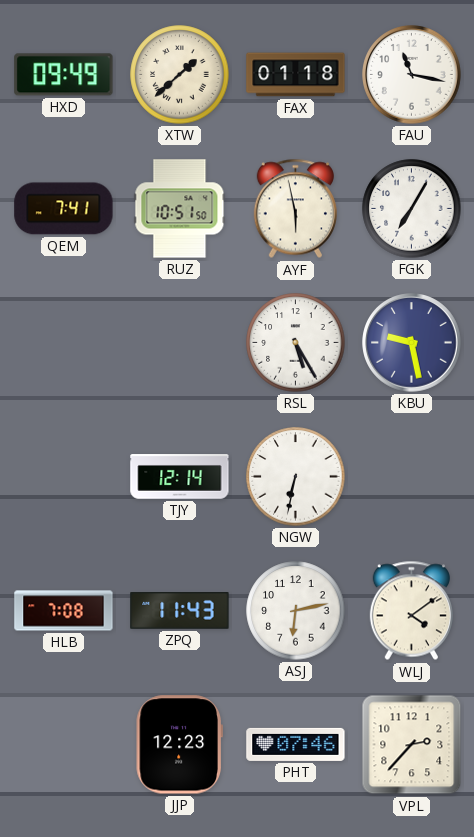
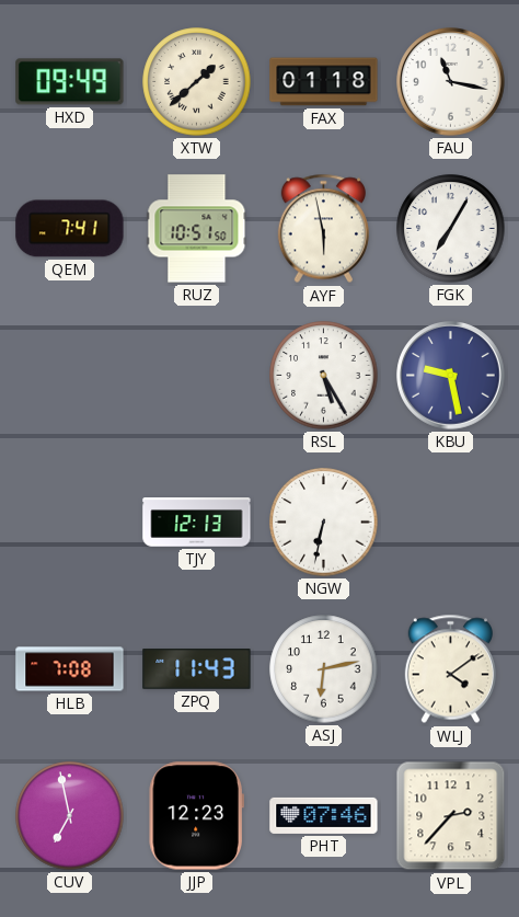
TJY: 12:14 -> 12:13 (197, 523)
CUV: none -> 6:58 (70, 816)
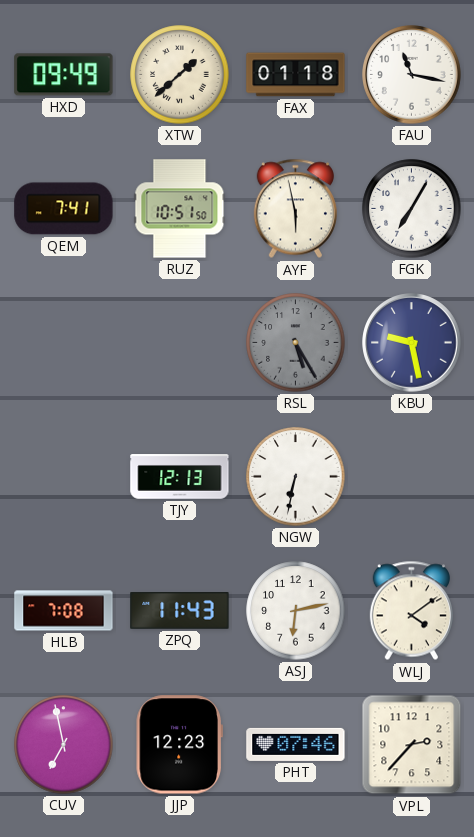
RSL dial: white -> grey (296, 343)
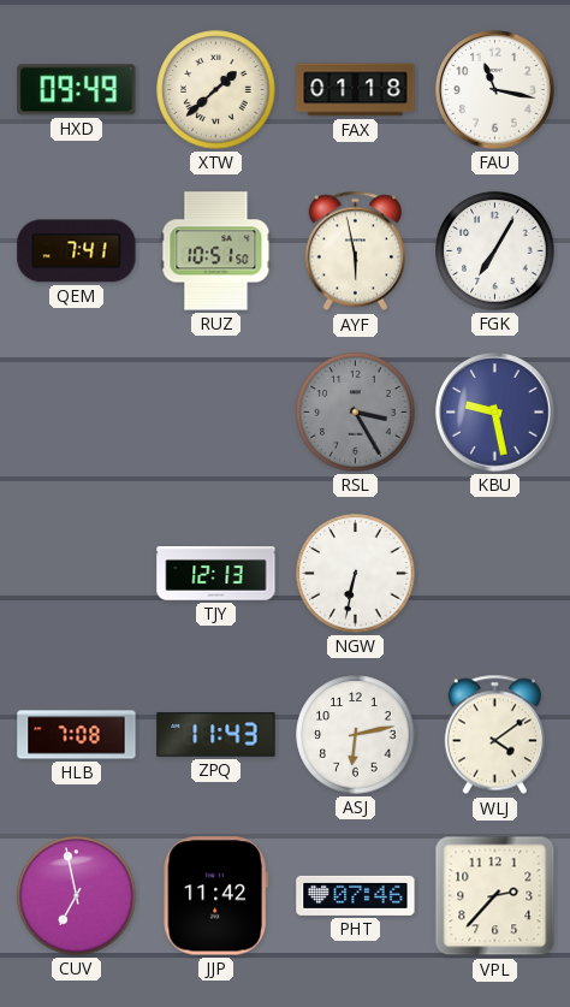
RSL: 5:25 -> 3:25 (356, 413)
JJP: 12:23 -> 11:42 (215, 896)
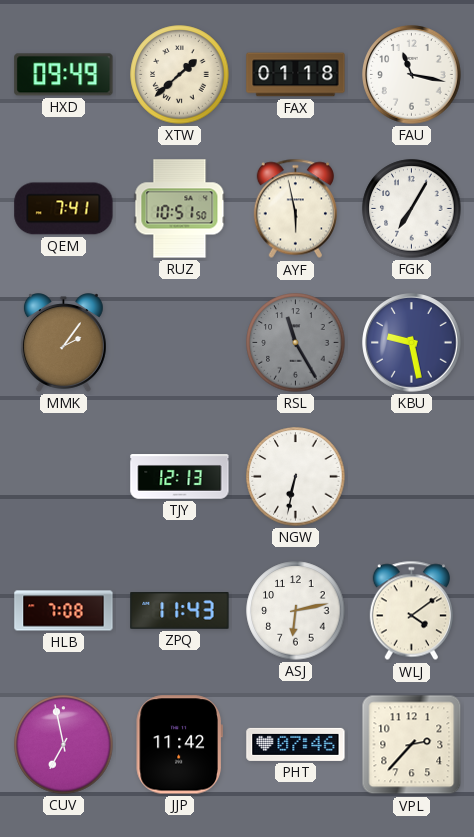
MMK: none -> 2:06 (63, 343)
RSL: 3:25 -> 11:25 (296, 343)
